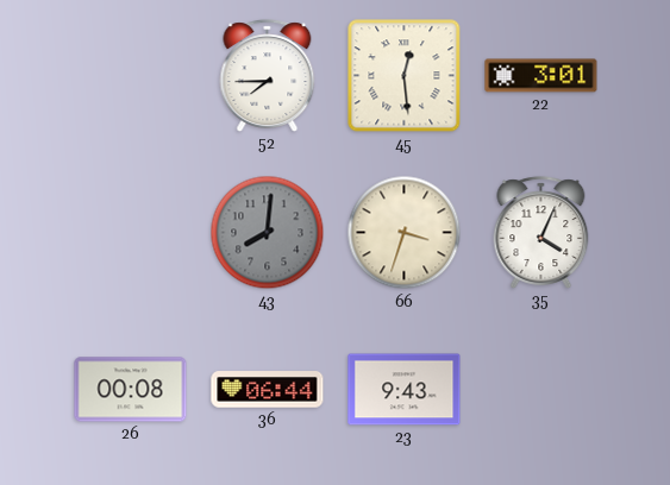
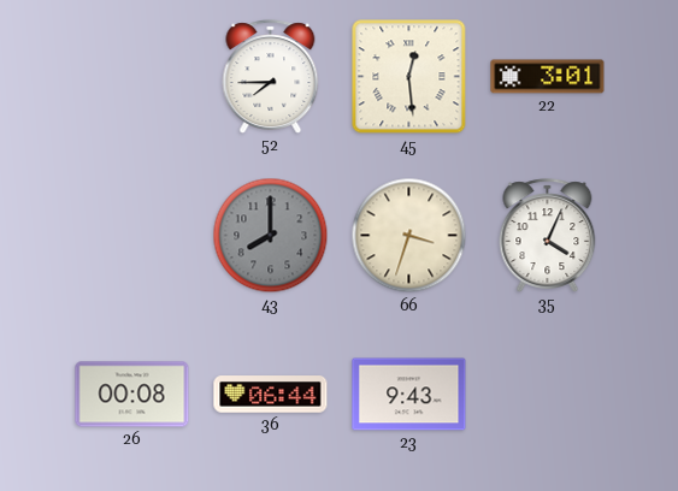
43: 8:01 -> 8:00 (271, 236)
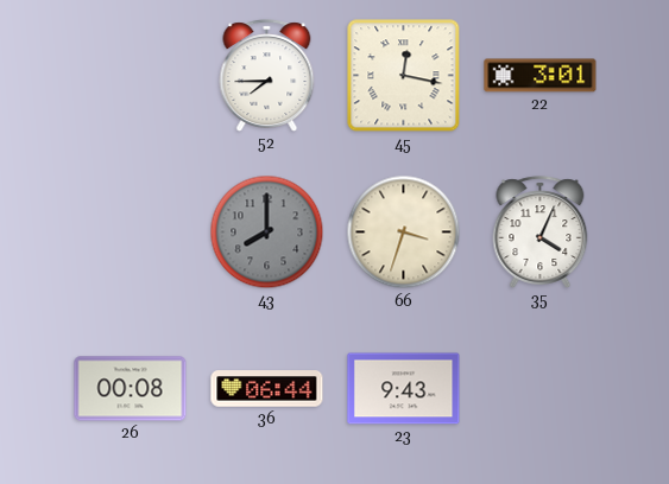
45: 12:29 -> 12:17 (404, 76)
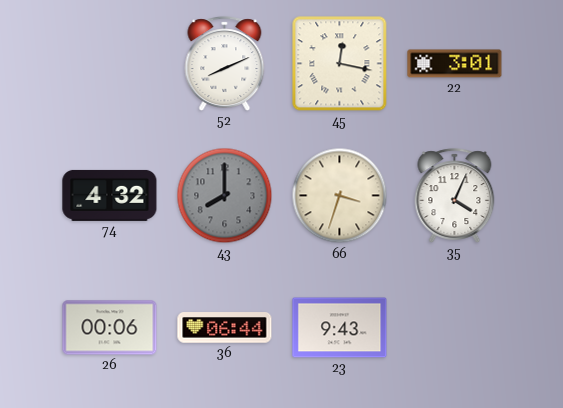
52: 7:45 -> 8:11 (225, 64)
74: none -> 4:32 (110, 195)
26: 00:08 -> 00:06 (110, 328)
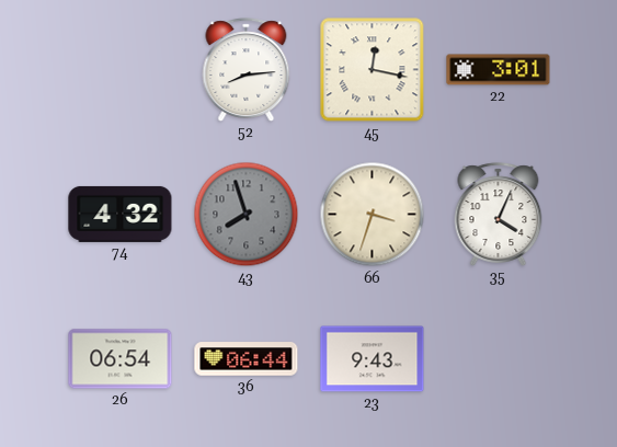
52: 8:11 -> 8:14 (247, 70)
43: 8:00 -> 7:57 (247, 215)
26: 00:06 -> 06:54 (121, 359)
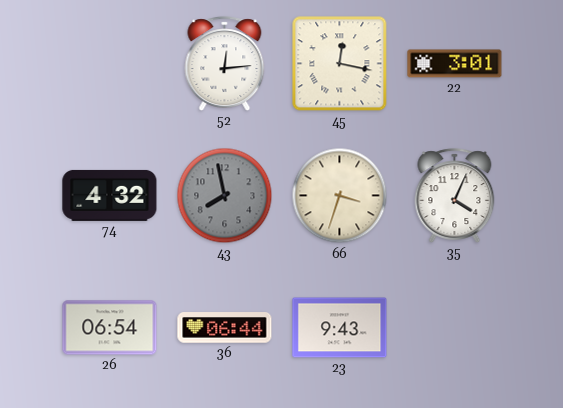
52: 8:14 -> 12:14 (225, 64)
43: 7:57 -> 7:58 (225, 196)
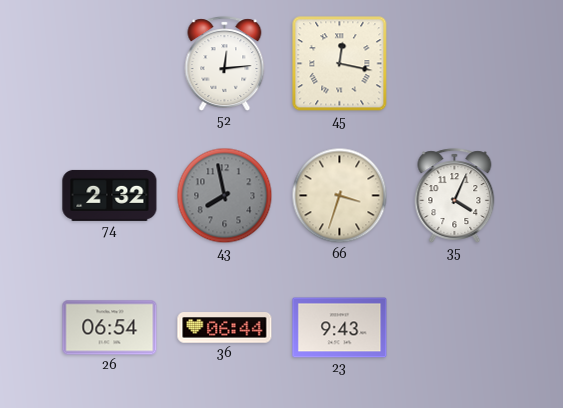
22: 3:01 -> none (455, 64)
74: 4:32 -> 2:32 (110, 195)
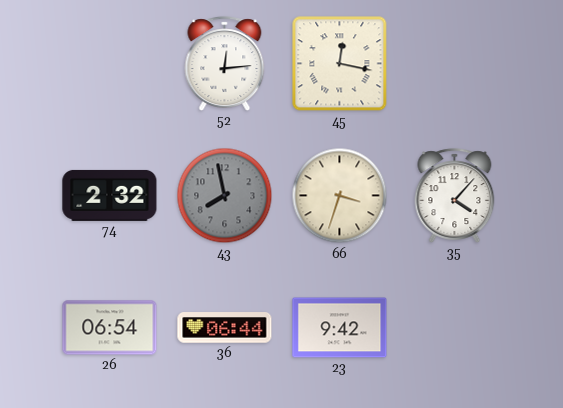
35: 4:04 -> 4:07 (455, 196)
23: 9:43 -> 9:42 (340, 328)
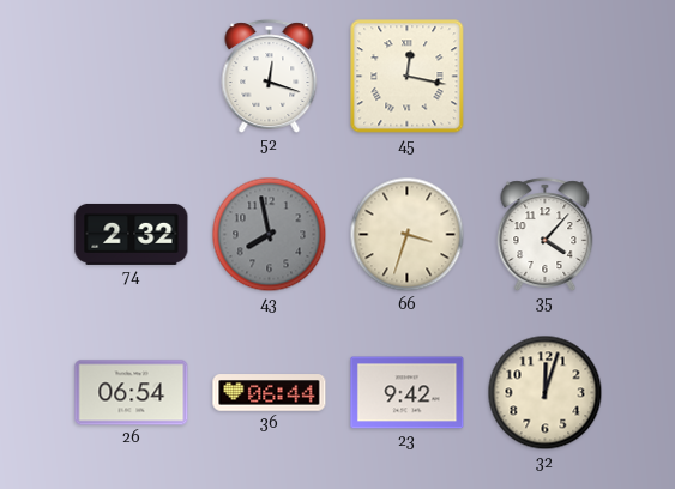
52: 12:14 -> 12:18 (270, 77)
32: none -> 12:03 (546, 393)
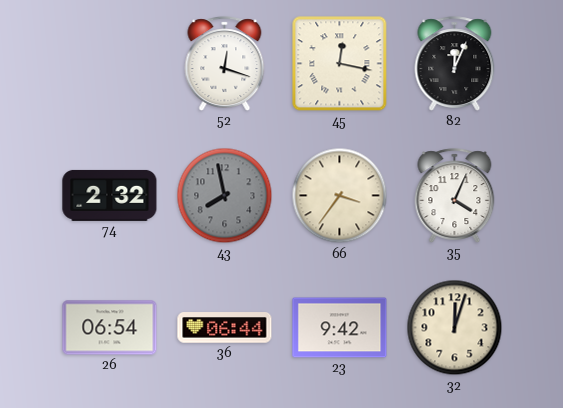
82: none -> 12:04 (455, 64)
66: 3:33 -> 3:36 (340, 196)
35: 4:07 -> 4:04 (455, 196)
